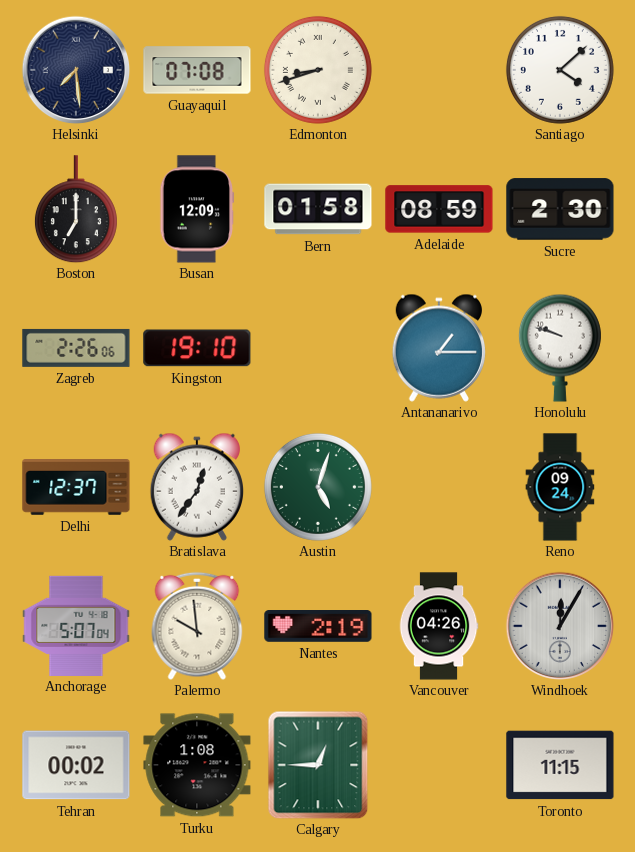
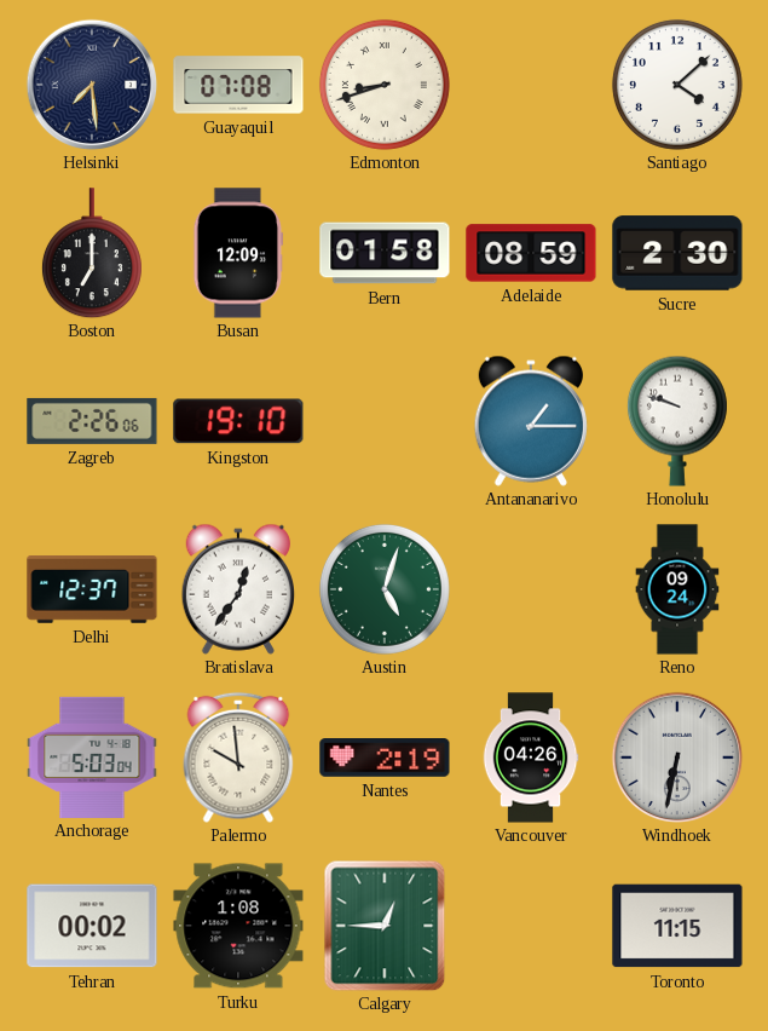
Anchorage: 5:07 -> 5:03 (92, 756)
Windhoek: 12:05 -> 6:32 (677, 758)
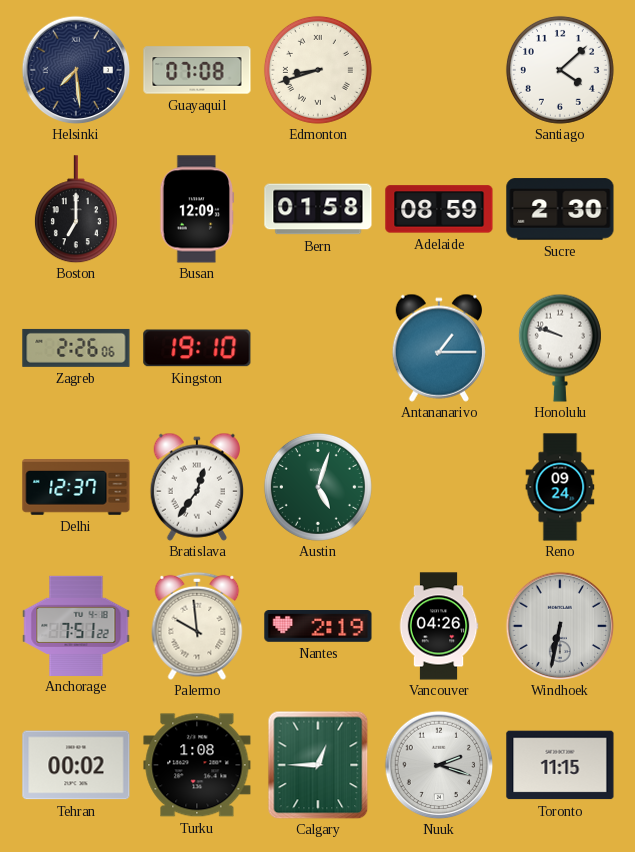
Anchorage: 5:03 -> 7:51 (76, 625)
Nuuk: none -> 2:18 (439, 765)
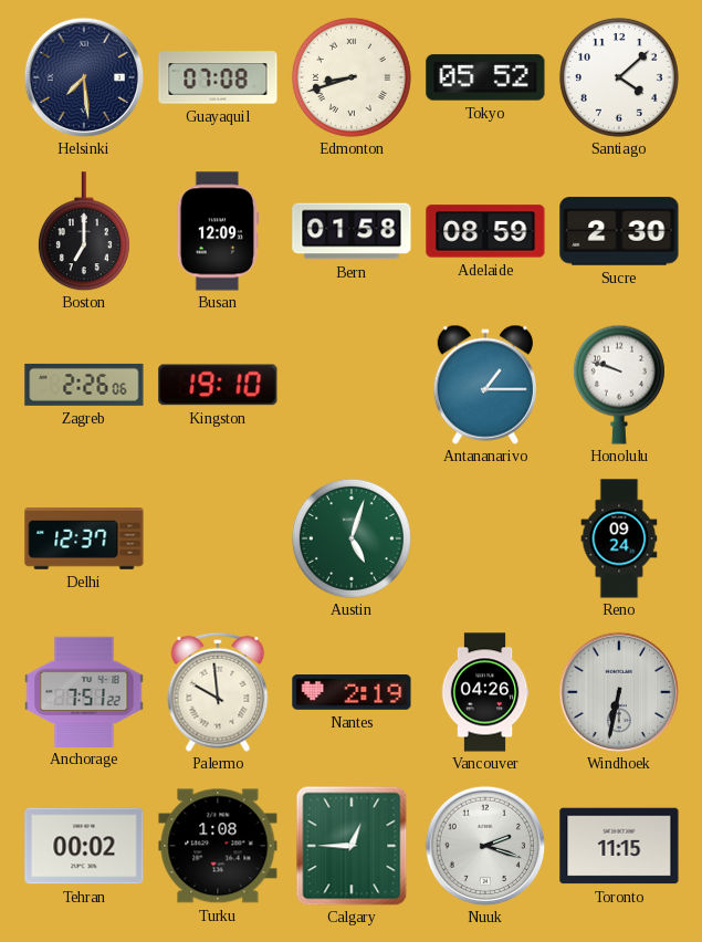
Tokyo: none -> 05:52 (485, 77)
Bratislava: 12:36 -> none (196, 487)
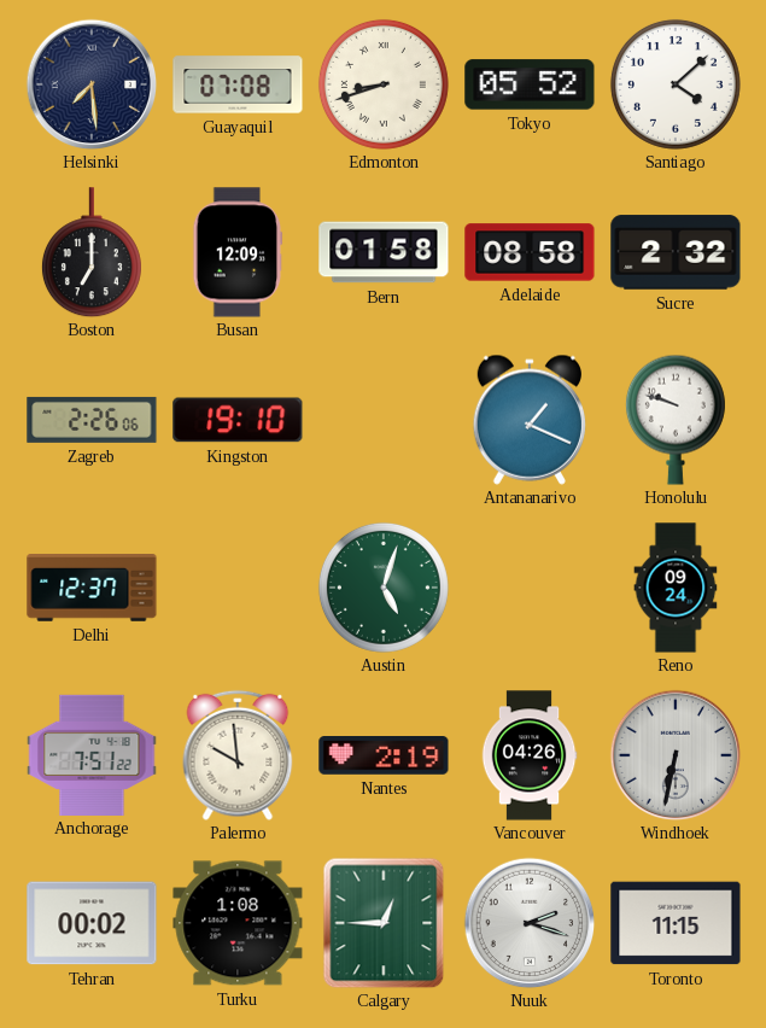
Adelaide: 08:59 -> 08:58 (530, 252)
Sucre: 2:30 -> 2:32 (676, 252)
Antananarivo: 1:15 -> 1:19 (528, 420)
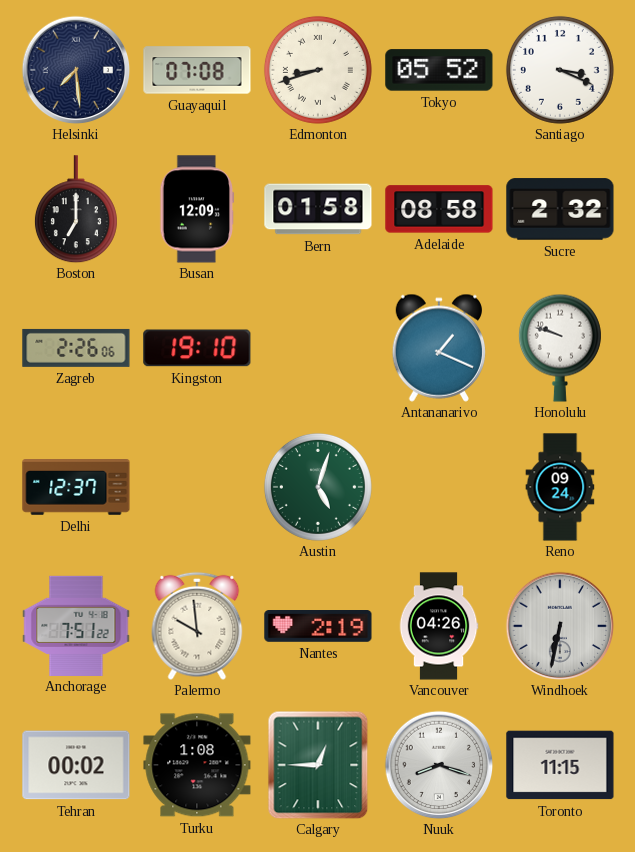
Santiago: 4:08 -> 3:19 (560, 70)
Nuuk: 2:18 -> 8:18 (439, 765)
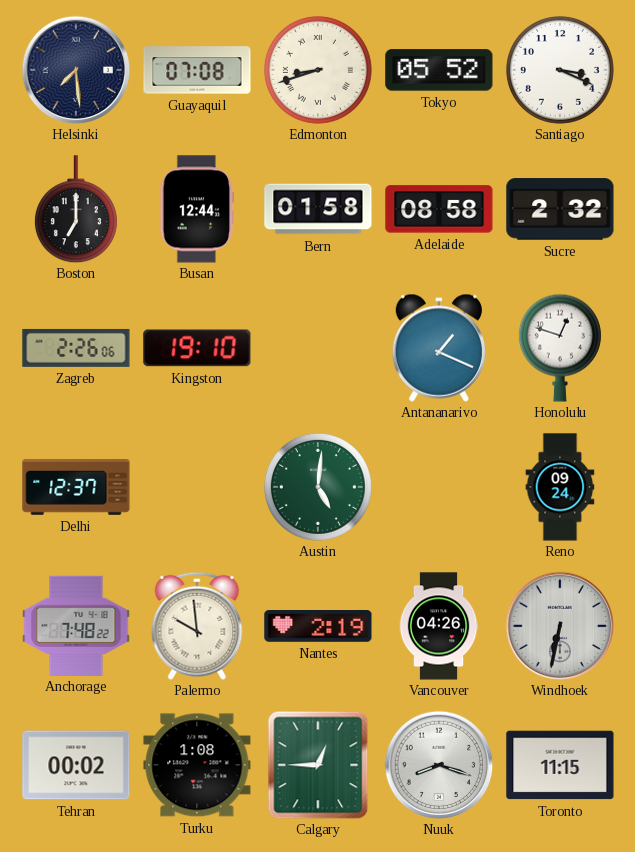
Busan: 12:09 -> 12:44 (197, 209)
Honolulu: 9:48 -> 12:48 (560, 348)
Austin: 5:03 -> 5:01 (318, 487)
Anchorage: 7:51 -> 7:48 (76, 625)
